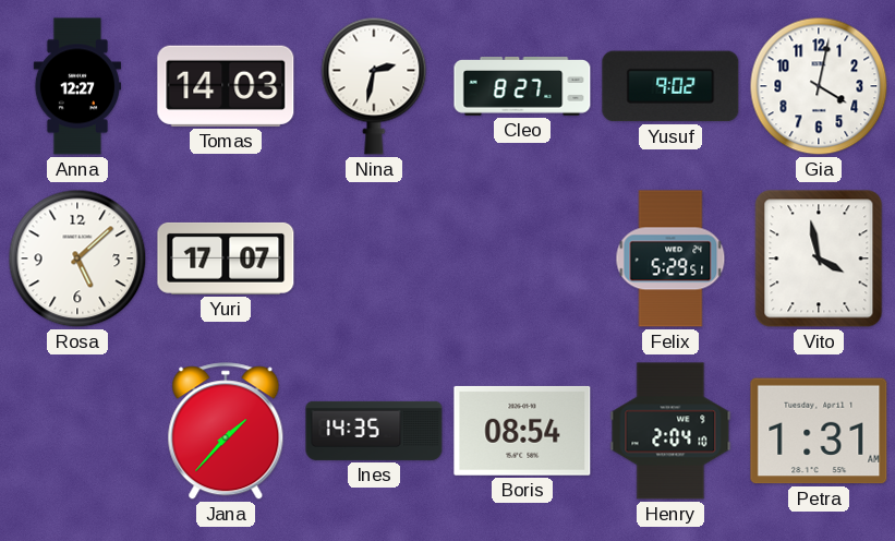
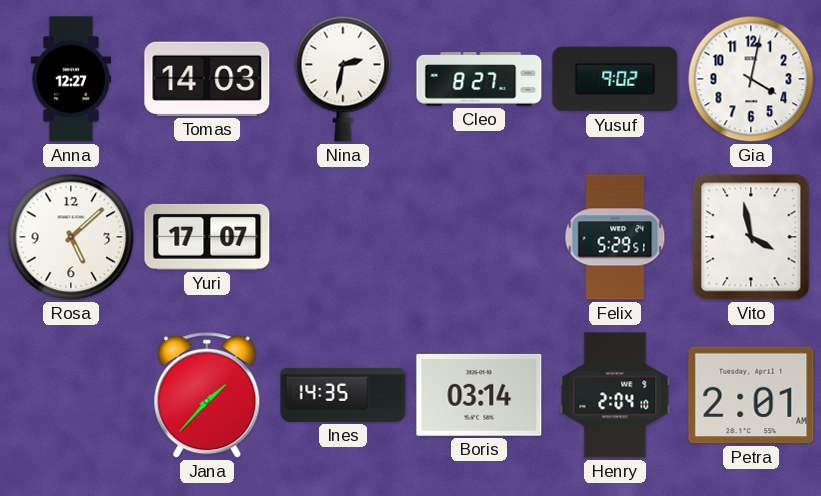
Boris: 08:54 -> 03:14 (479, 395)
Petra: 1:31 -> 2:01 (751, 395)
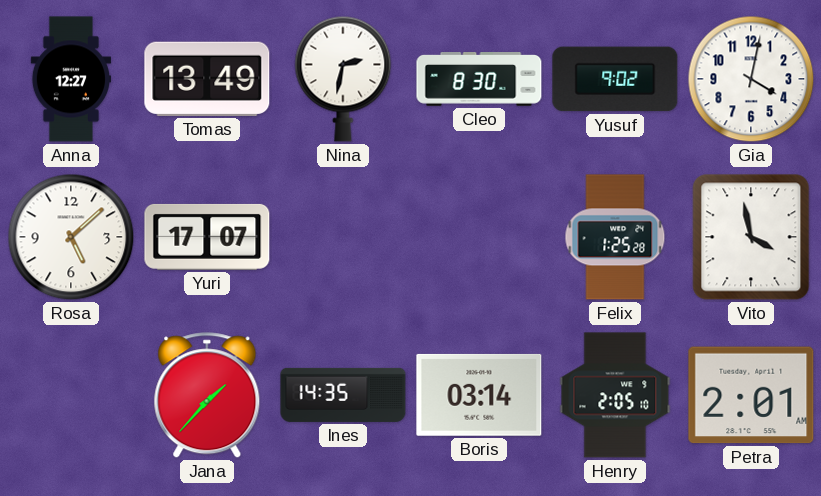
Tomas: 14:03 -> 13:49 (207, 79)
Cleo: 8:27 -> 8:30 (479, 79)
Felix: 5:29 -> 1:25 (615, 237)
Henry: 2:04 -> 2:05 (615, 395)
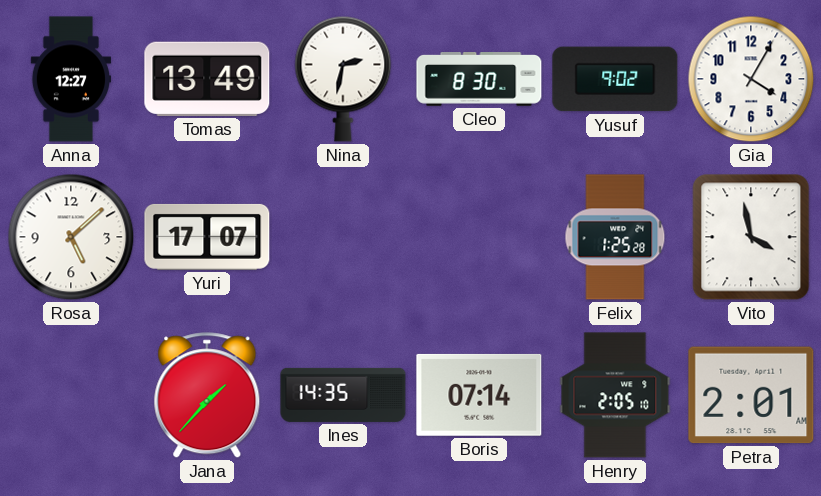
Gia: 4:02 -> 4:05 (751, 79)
Boris: 03:14 -> 07:14 (479, 395)
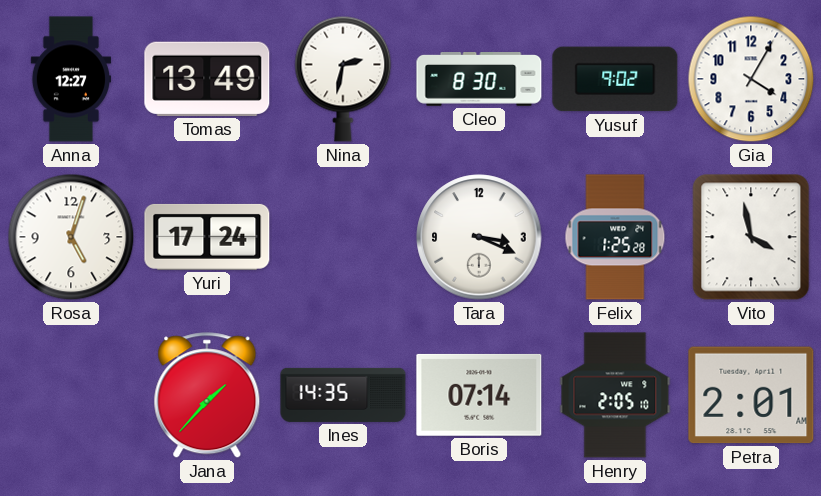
Rosa: 5:08 -> 5:03 (71, 237)
Yuri: 17:07 -> 17:24 (207, 237)
Tara: none -> 3:19 (479, 237)
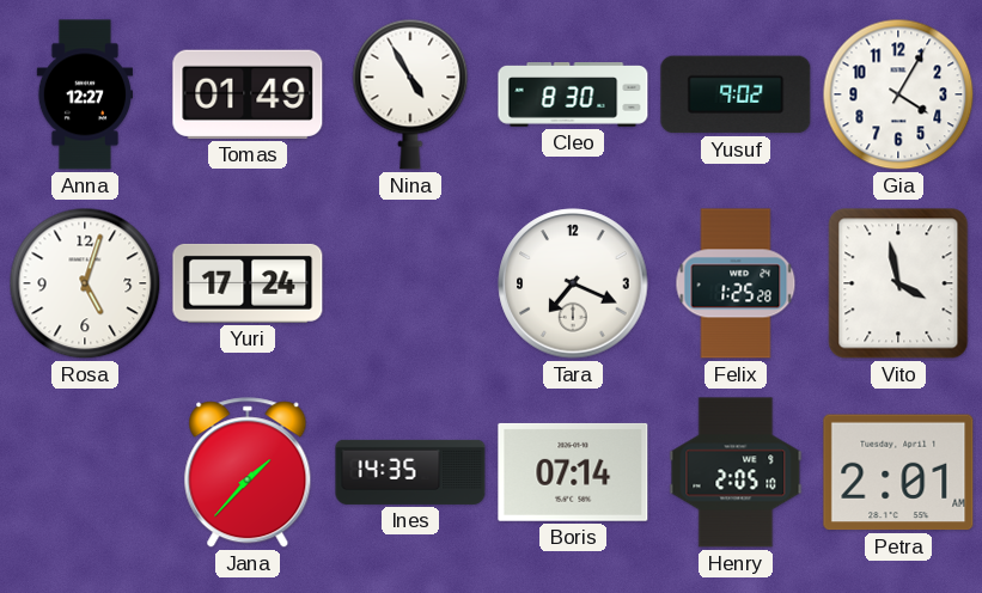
Tomas: 13:49 -> 01:49 (248, 94)
Nina: 2:32 -> 4:55 (410, 94)
Tara: 3:19 -> 7:19 (573, 283)
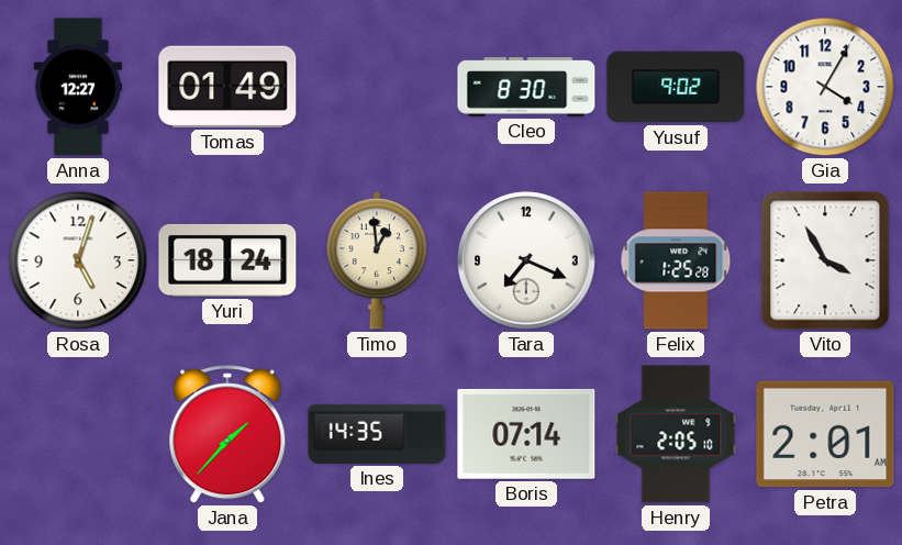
Nina: 4:55 -> none (410, 94)
Yuri: 17:24 -> 18:24 (227, 260)
Timo: none -> 12:59 (377, 260)
Vito: 3:58 -> 3:55 (825, 260)
